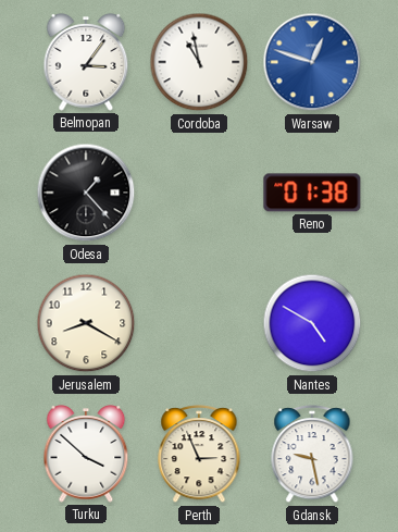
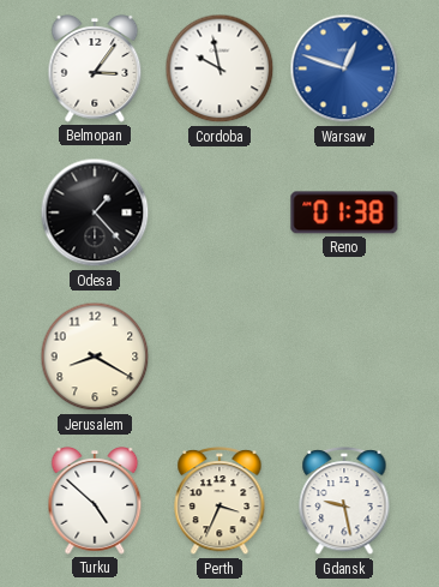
Cordoba: 10:58 -> 9:58 (220, 68)
Nantes: 4:50 -> none (312, 323)
Turku: 3:52 -> 4:52 (95, 502)
Perth: 2:56 -> 3:34 (220, 502)
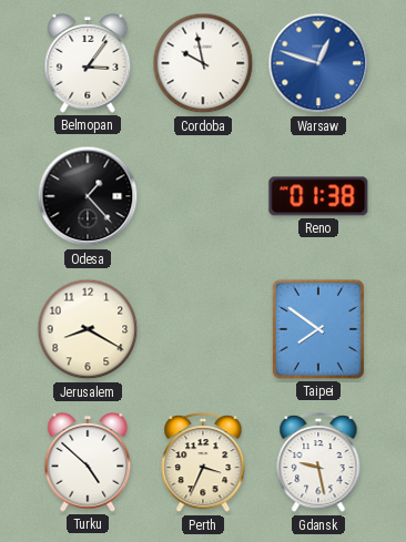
Taipei: none -> 7:51 (318, 329)
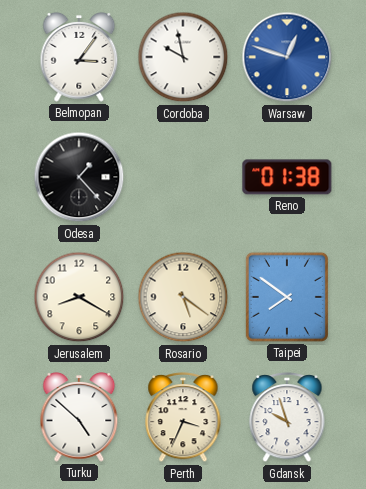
Rosario: none -> 5:21 (183, 297)
Gdansk: 9:28 -> 9:57 (287, 418)
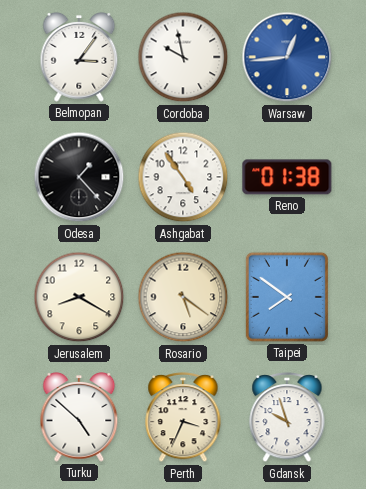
Warsaw: 12:48 -> 12:44 (287, 57)
Ashgabat: none -> 4:54 (183, 177)
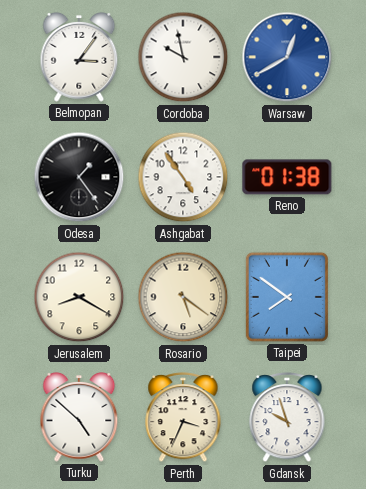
Warsaw: 12:44 -> 12:40 (287, 57)
Odesa: 1:23 -> 1:24 (79, 177)
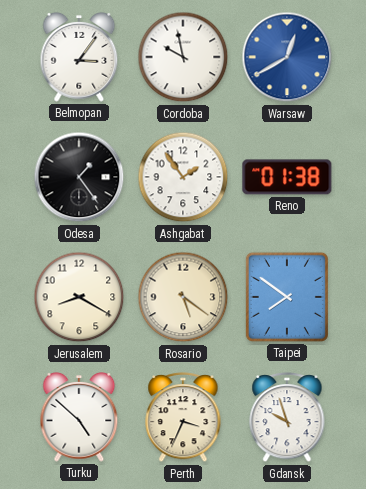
Ashgabat: 4:54 -> 1:54 (183, 177)
